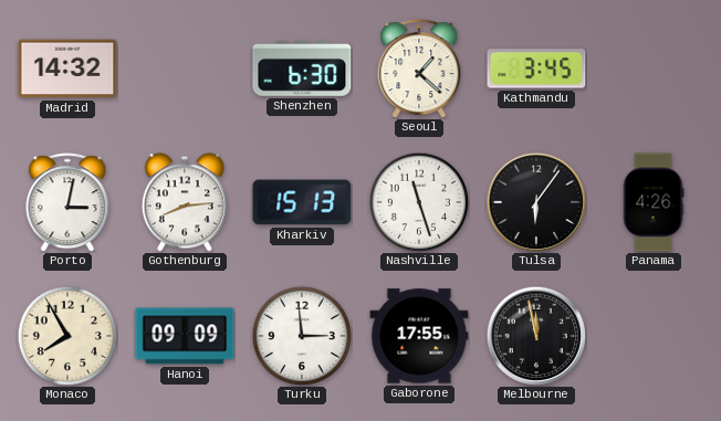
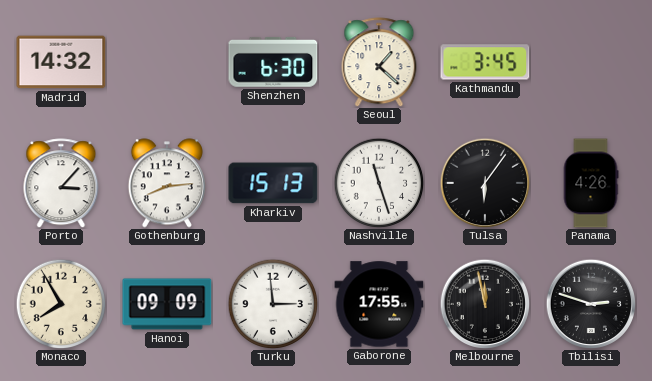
Porto: 3:02 -> 3:07 (61, 183)
Tbilisi: none -> 2:48 (591, 304)
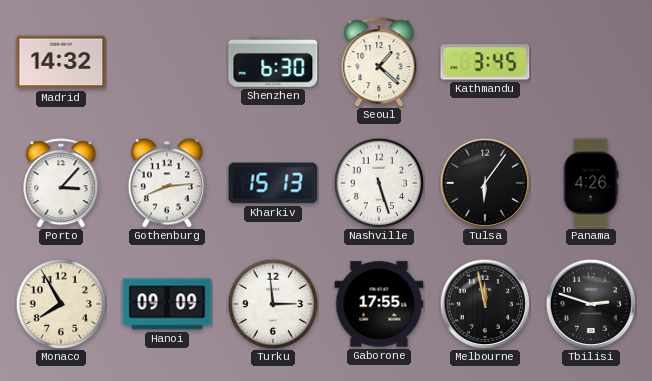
Nashville: 11:27 -> 5:27 (379, 183)
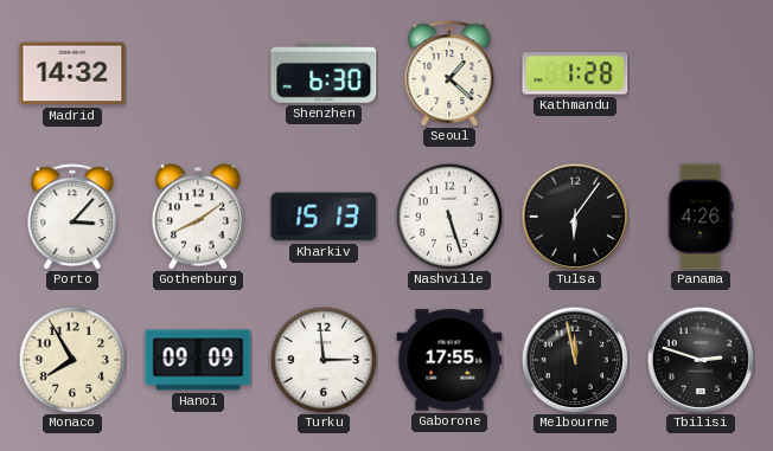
Kathmandu: 3:45 -> 1:28 (575, 73)
Gothenburg: 8:14 -> 8:09 (198, 217)
